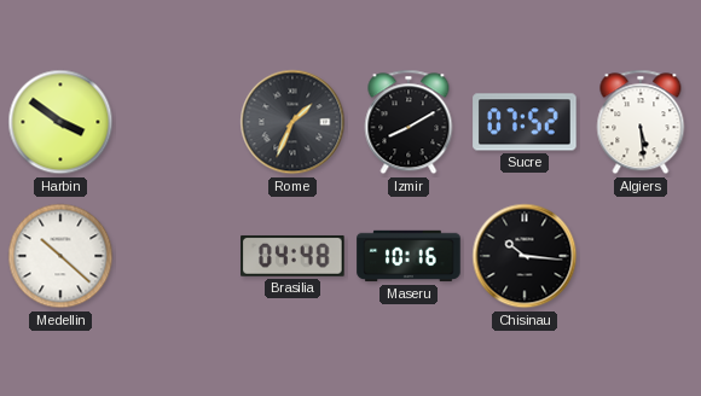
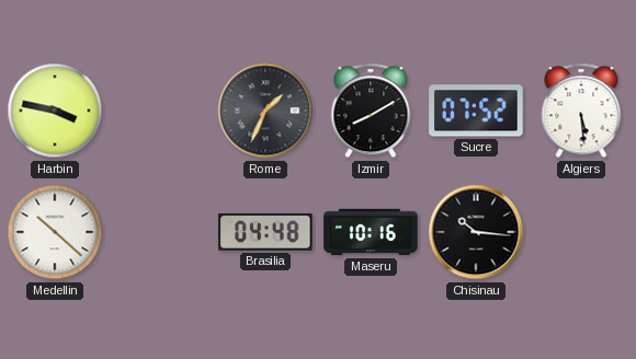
Harbin: 3:51 -> 3:47 (55, 111)
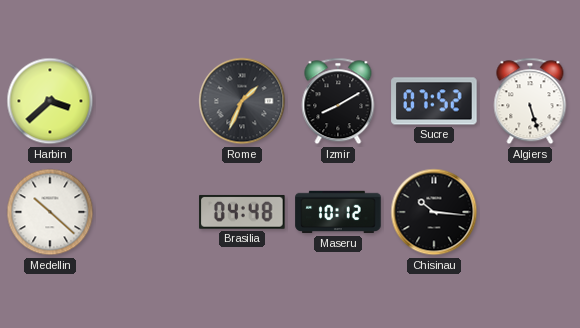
Harbin: 3:47 -> 3:38 (50, 101)
Algiers: 5:29 -> 5:27 (530, 101)
Maseru: 10:16 -> 10:12 (338, 212)
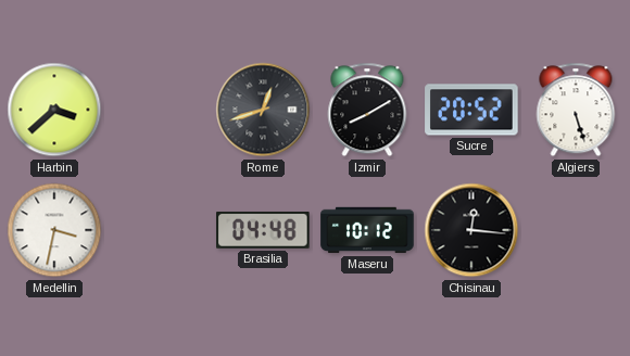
Rome: 1:34 -> 12:42 (263, 110)
Sucre: 07:52 -> 20:52 (471, 110)
Medellin: 10:22 -> 3:32 (54, 230)
Chisinau: 10:16 -> 12:16 (471, 230)
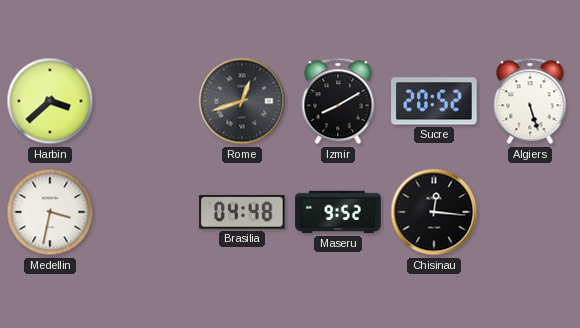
Maseru: 10:12 -> 9:52 (338, 212)
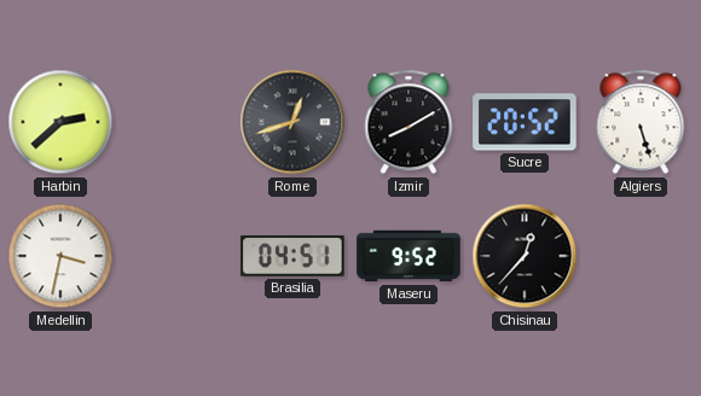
Harbin: 3:38 -> 2:38 (60, 122)
Brasilia: 04:48 -> 04:51 (292, 256)
Chisinau: 12:16 -> 12:37 (525, 256)
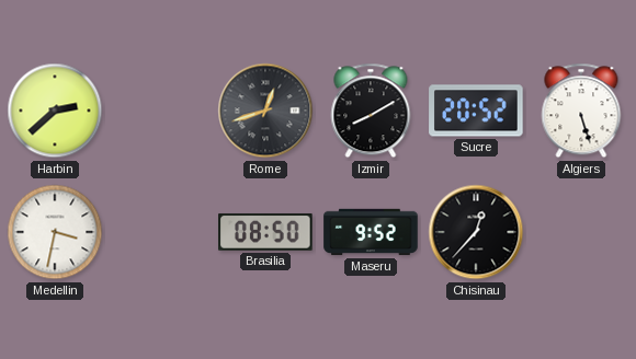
Brasilia: 04:51 -> 08:50 (265, 232)
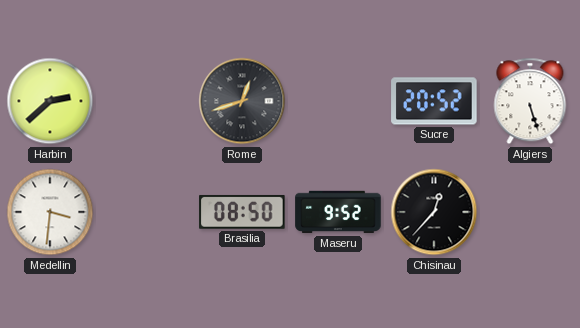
Izmir: 8:10 -> none (371, 111)
Medellin: 3:32 -> 3:31 (50, 212)
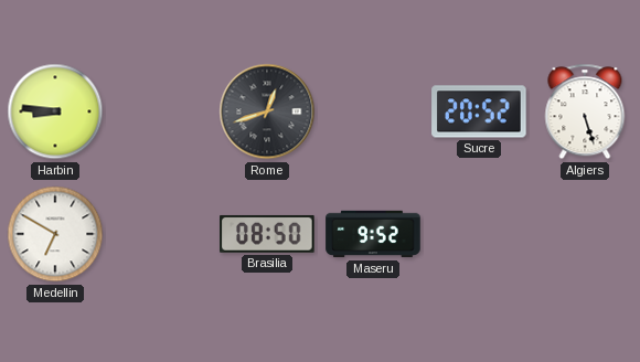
Harbin: 2:38 -> 8:46 (55, 111)
Medellin: 3:31 -> 6:50 (55, 234)
Chisinau: 12:37 -> none (434, 212)
